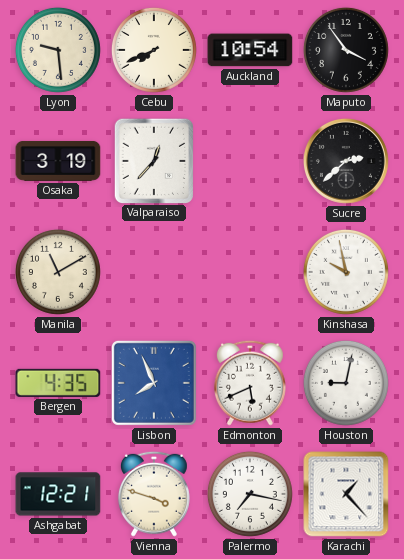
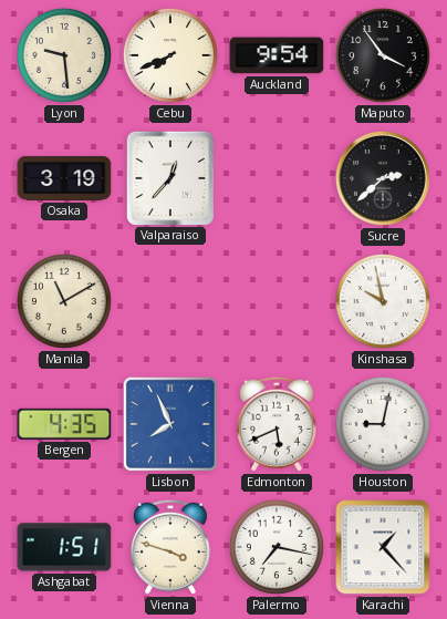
Auckland: 10:54 -> 9:54 (277, 55)
Ashgabat: 12:21 -> 1:51 (64, 547)
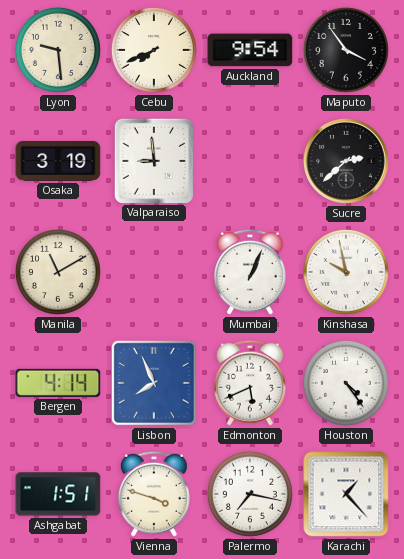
Valparaiso: 12:37 -> 8:59 (153, 160)
Mumbai: none -> 1:04 (250, 272)
Bergen: 4:35 -> 4:14 (58, 383)
Houston: 9:02 -> 4:24 (346, 383)
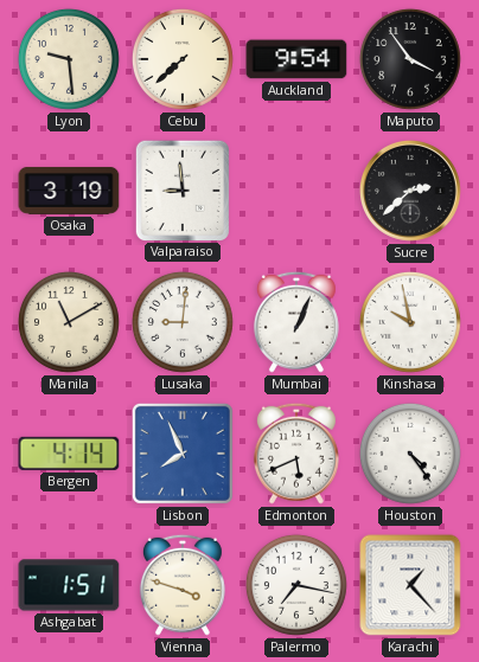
Cebu: 7:41 -> 7:38 (183, 59)
Lusaka: none -> 9:01 (183, 322)
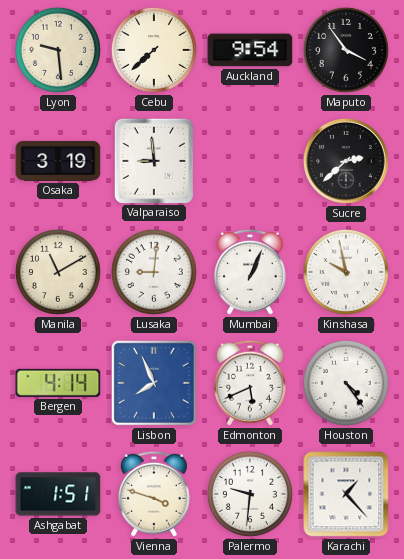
Palermo: 7:17 -> 9:31 (250, 494)
